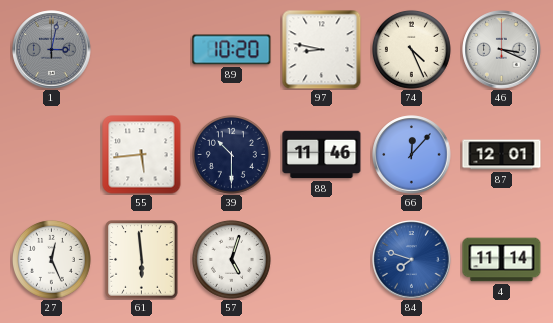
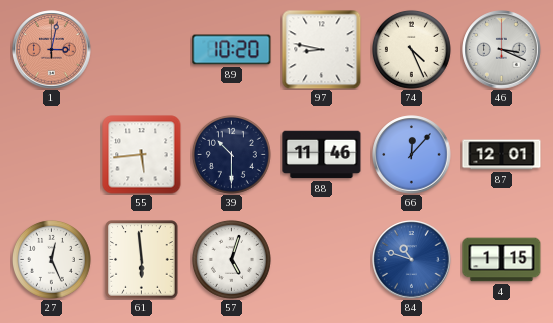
1 dial: grey -> salmon (52, 50)
84: 7:48 -> 10:48 (412, 260)
4: 11:14 -> 1:15 (502, 260)
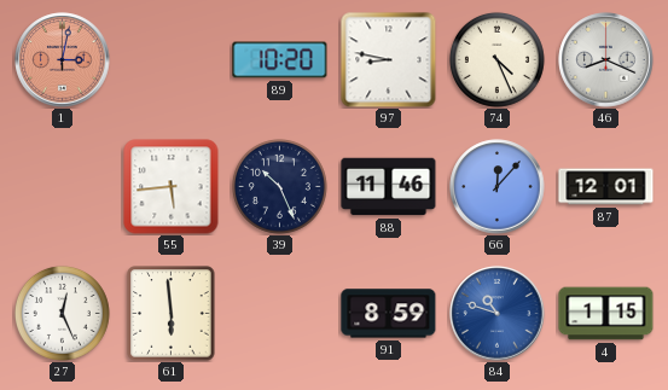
46: 3:19 -> 8:19 (606, 60)
39: 10:30 -> 10:26 (279, 186)
57: 5:03 -> none (231, 259)
91: none -> 8:59 (389, 314)
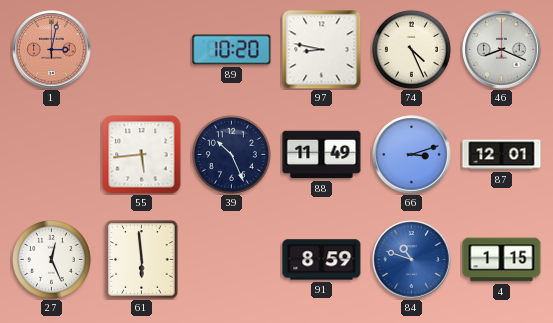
88: 11:46 -> 11:49 (322, 155)
66: 12:07 -> 3:12 (412, 155)
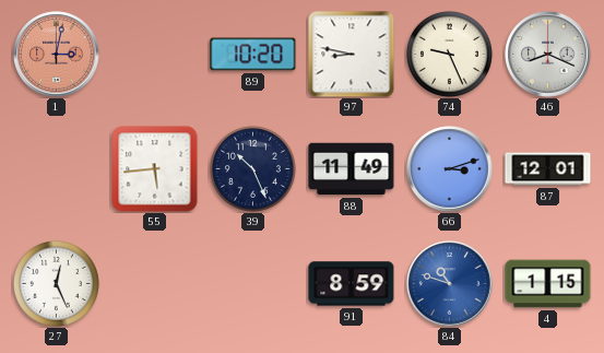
74: 4:26 -> 9:26 (449, 54)
61: 5:59 -> none (142, 260)
